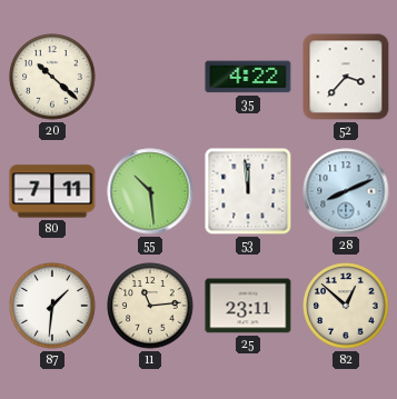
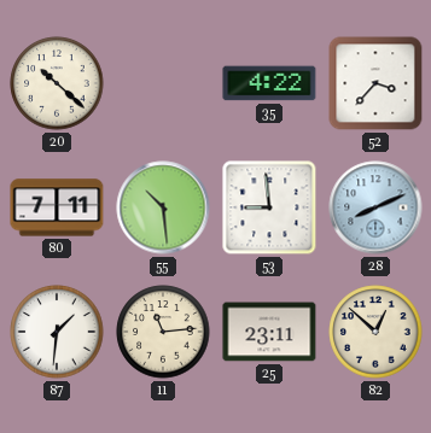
53: 11:59 -> 8:59 (269, 207)
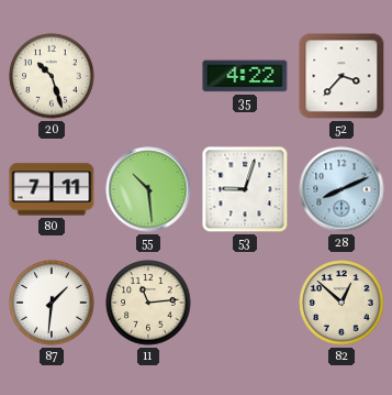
20: 10:22 -> 10:27 (52, 76)
53: 8:59 -> 9:03 (245, 189)
25: 23:11 -> none (269, 332)
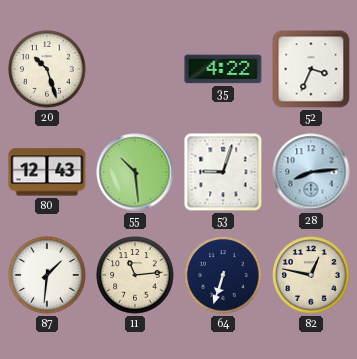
52: 3:37 -> 3:34 (311, 69)
80: 7:11 -> 12:43 (47, 172)
28: 8:11 -> 8:14 (311, 172)
64: none -> 6:33 (223, 275)
82: 12:52 -> 12:47 (311, 275)
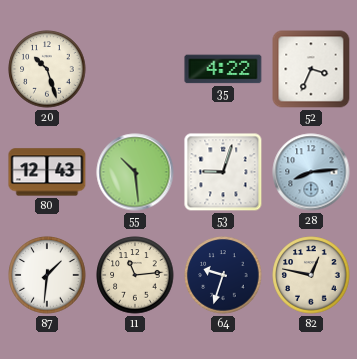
64: 6:33 -> 9:33 (223, 275)
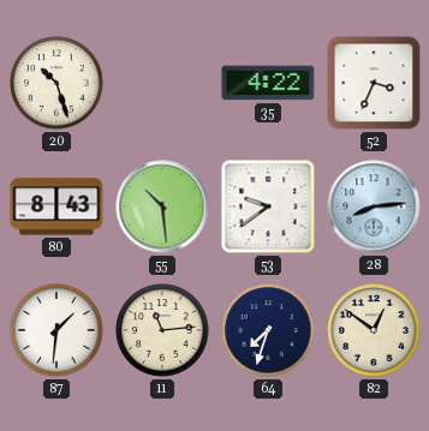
80: 12:43 -> 8:43 (56, 206)
53: 9:03 -> 9:39 (268, 206)
64: 9:33 -> 7:33 (268, 330)
82: 12:47 -> 12:51 (374, 330)
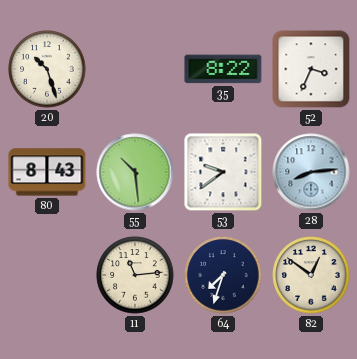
35: 4:22 -> 8:22 (223, 69)
87: 1:31 -> none (56, 330)
